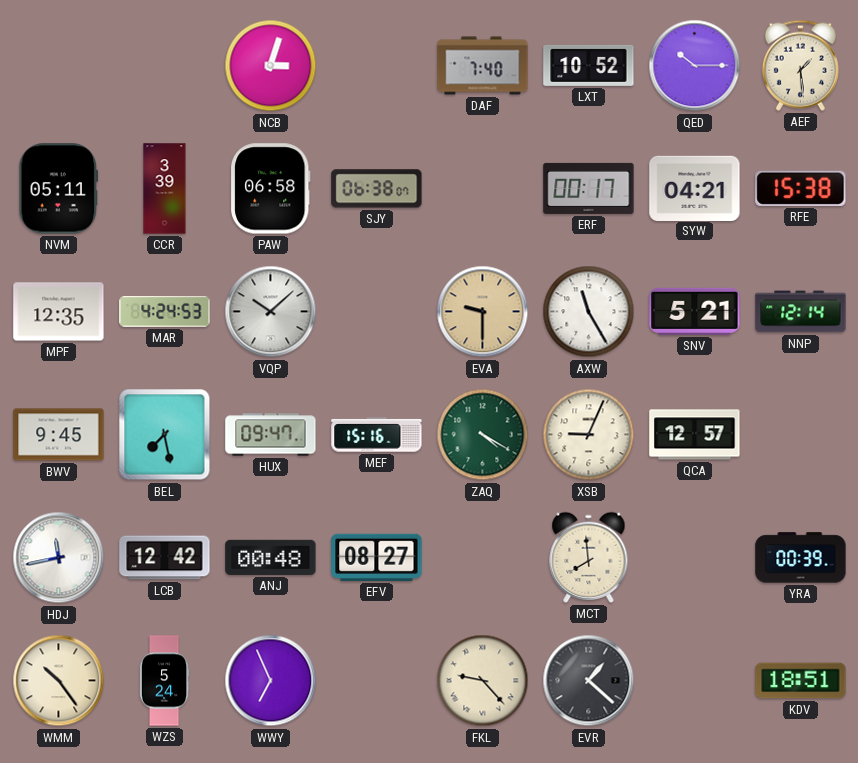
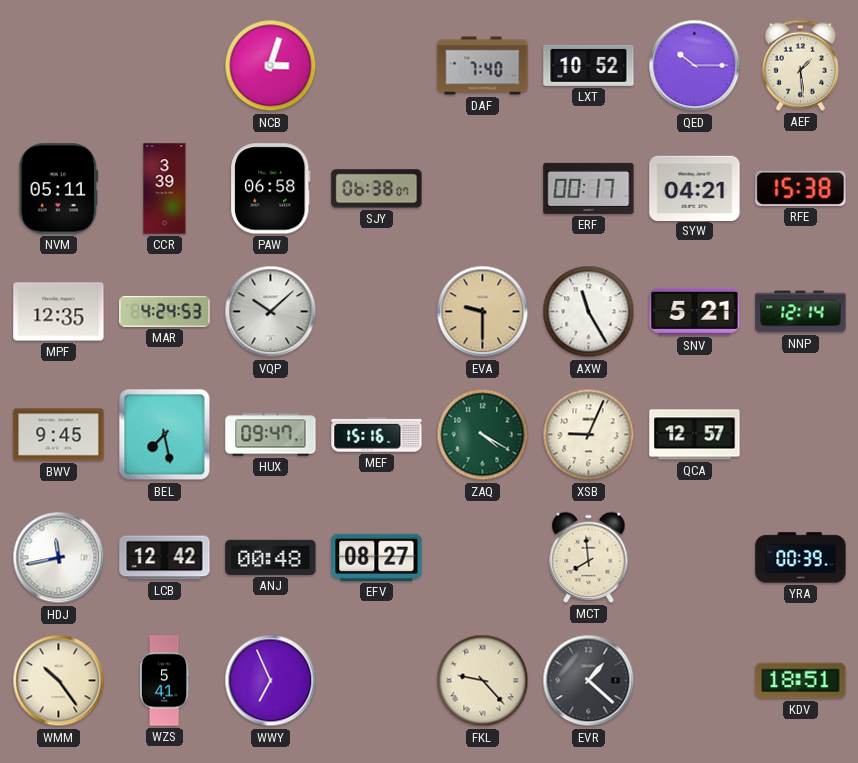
WZS: 5:24 -> 5:41 (164, 681)
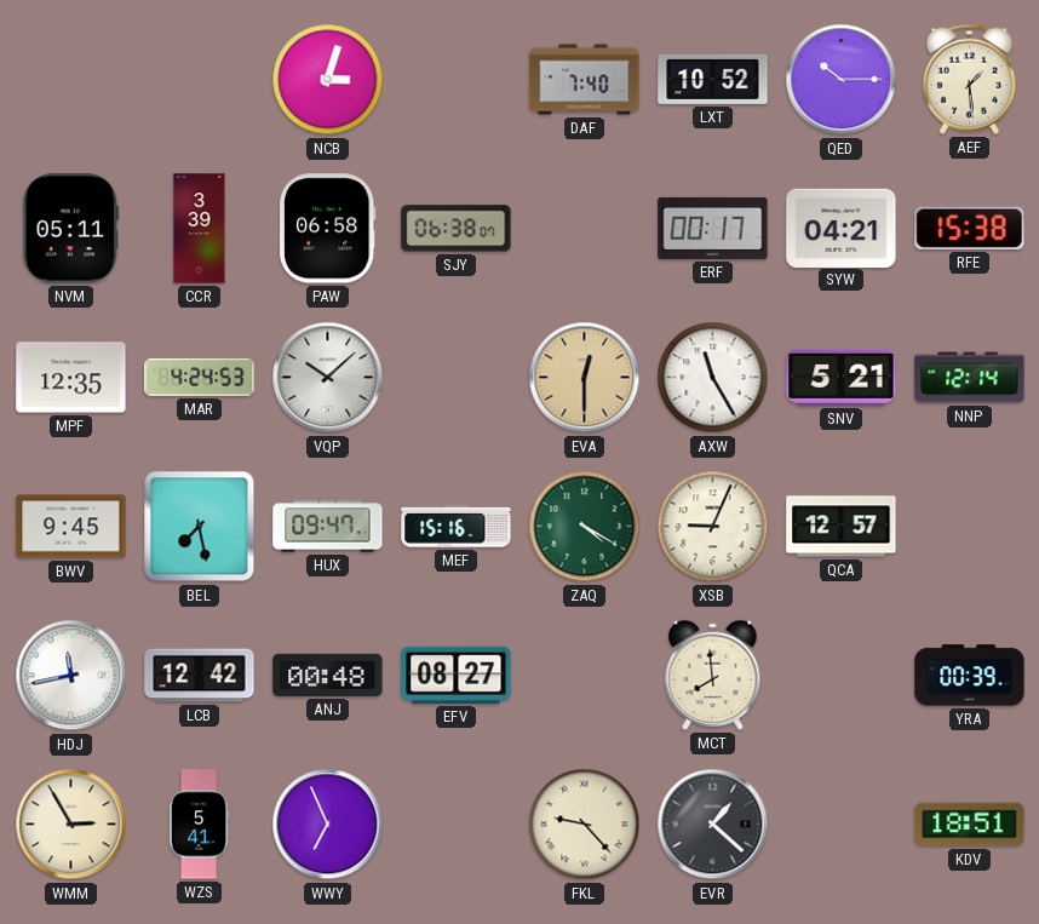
EVA: 9:30 -> 12:30 (585, 378)
WMM: 10:24 -> 2:55 (71, 825)
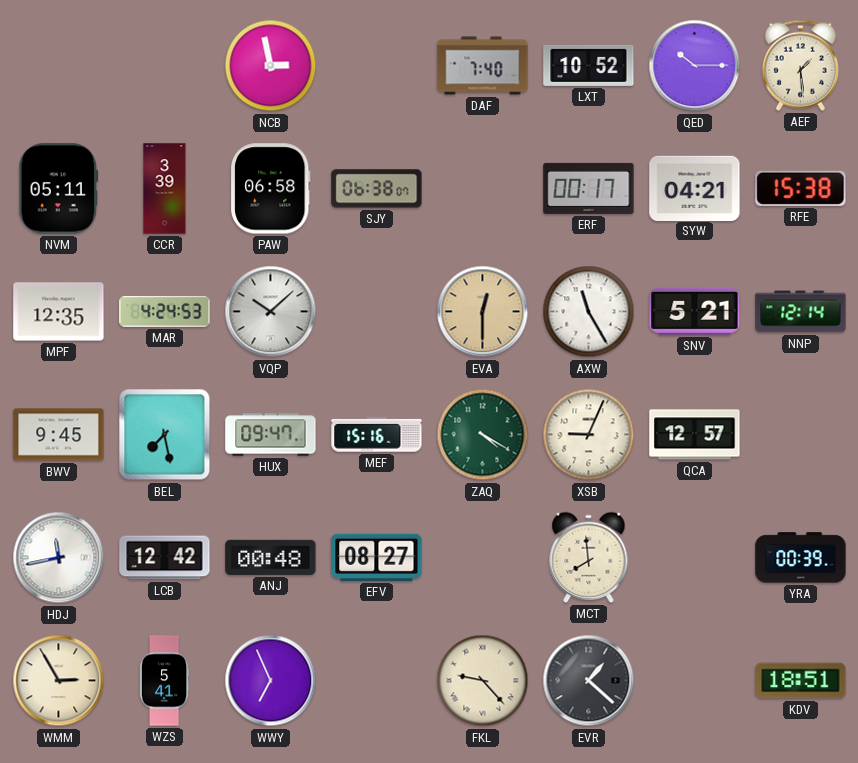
NCB: 3:03 -> 2:58 (271, 66)
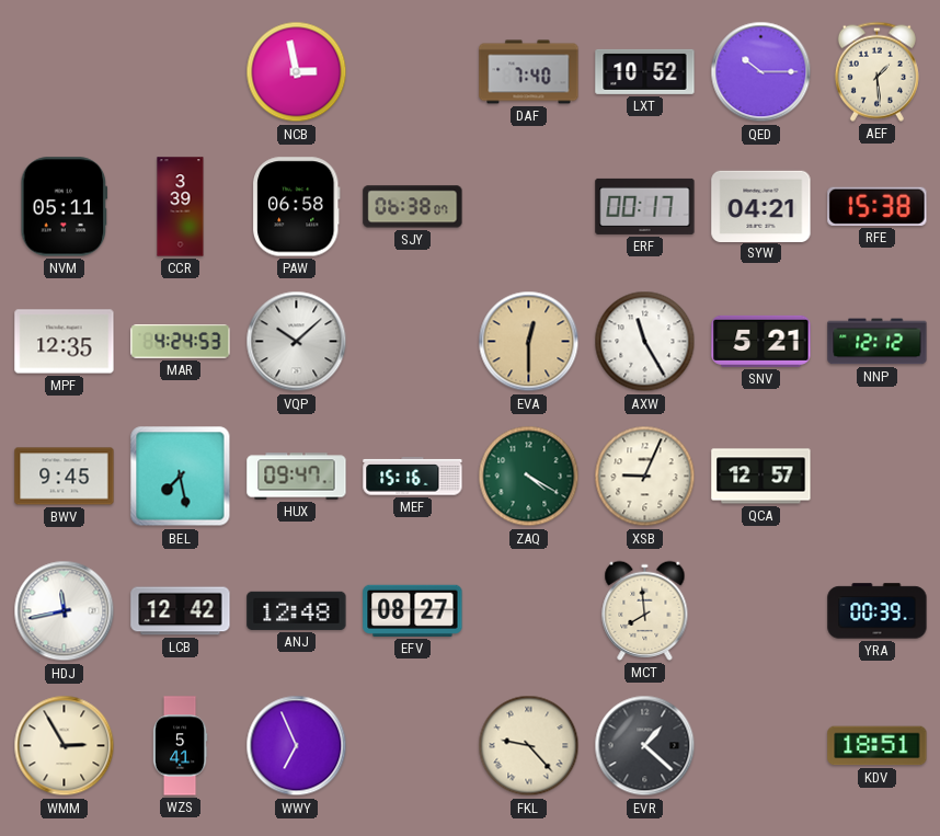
NNP: 12:14 -> 12:12 (878, 342)
ANJ: 00:48 -> 12:48 (297, 610)
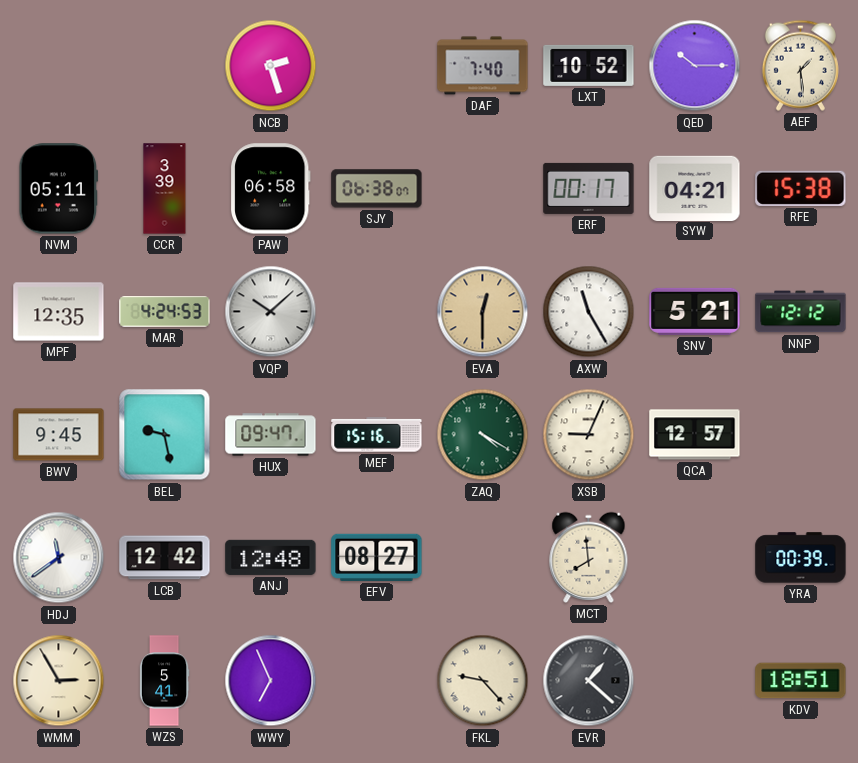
NCB: 2:58 -> 2:27 (271, 66)
BEL: 7:28 -> 9:28 (165, 435)
HDJ: 11:43 -> 11:39 (59, 558)
